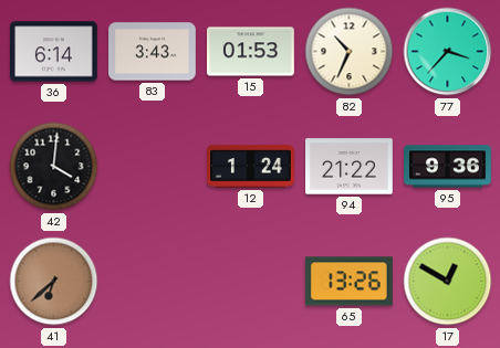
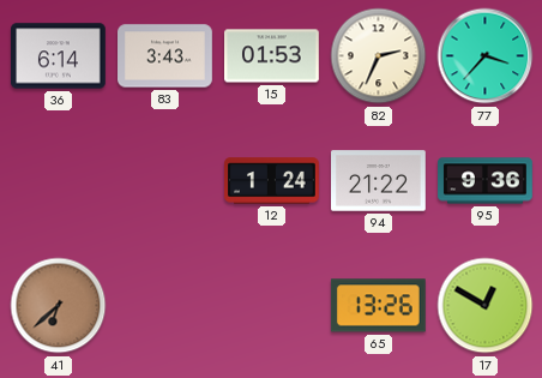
82: 10:34 -> 2:34 (379, 56)
42: 4:01 -> none (54, 167)
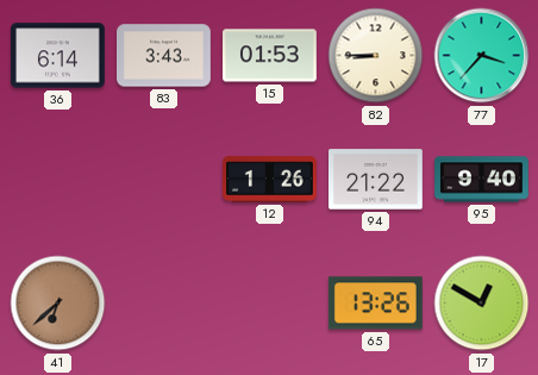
82: 2:34 -> 8:45 (376, 56)
12: 1:24 -> 1:26 (270, 180)
95: 9:36 -> 9:40 (482, 180)
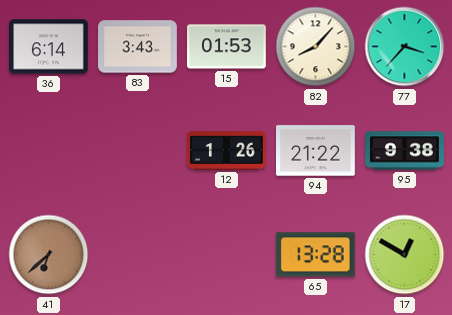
82: 8:45 -> 8:07 (316, 47)
95: 9:40 -> 9:38 (405, 151)
65: 13:26 -> 13:28 (315, 255)
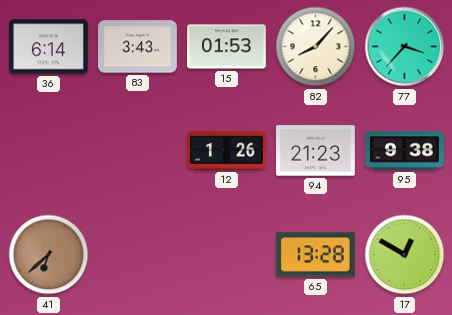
94: 21:22 -> 21:23 (316, 151)
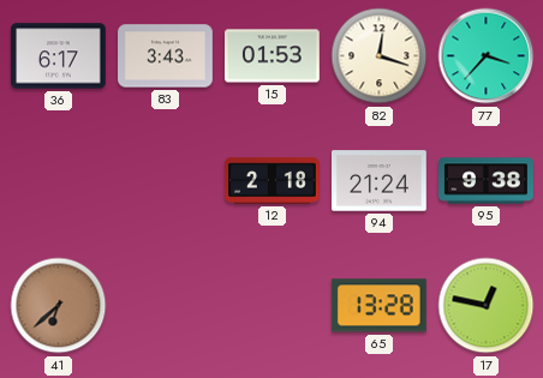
36: 6:14 -> 6:17 (59, 56)
82: 8:07 -> 12:18 (380, 56)
12: 1:26 -> 2:18 (273, 181)
94: 21:23 -> 21:24 (380, 181)
17: 12:50 -> 12:47 (487, 306)
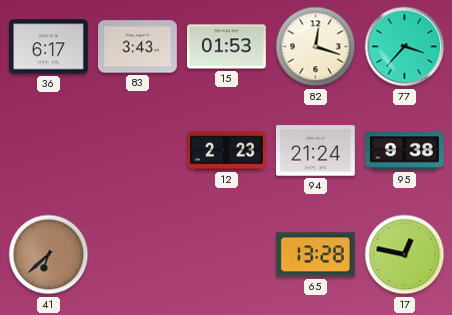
12: 2:18 -> 2:23 (227, 151)
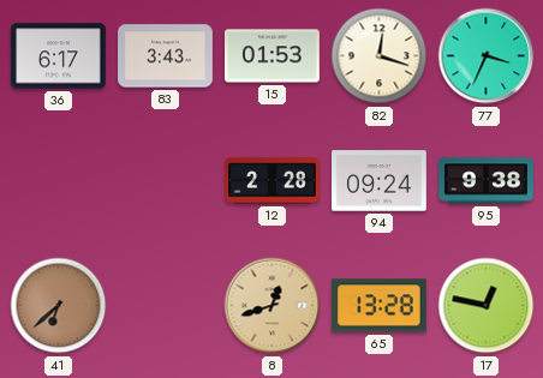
77: 3:37 -> 3:34 (487, 56)
12: 2:23 -> 2:28 (273, 181)
94: 21:24 -> 09:24 (380, 181)
8: none -> 12:42 (273, 306)
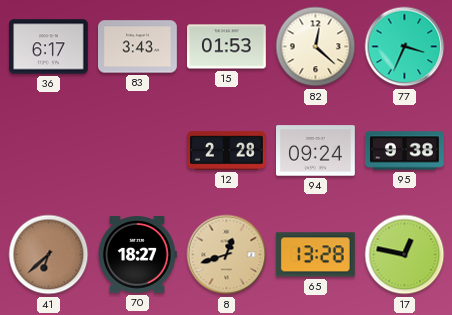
82: 12:18 -> 12:22 (316, 47)
70: none -> 18:27 (137, 255)
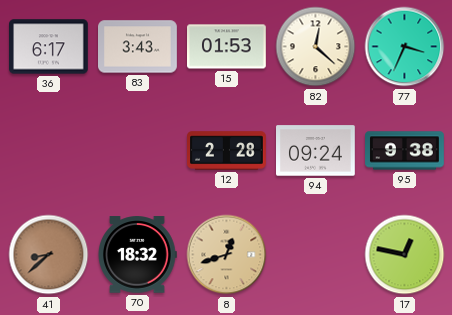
41: 6:38 -> 8:38 (49, 255)
70: 18:27 -> 18:32 (137, 255)
65: 13:28 -> none (315, 255)
